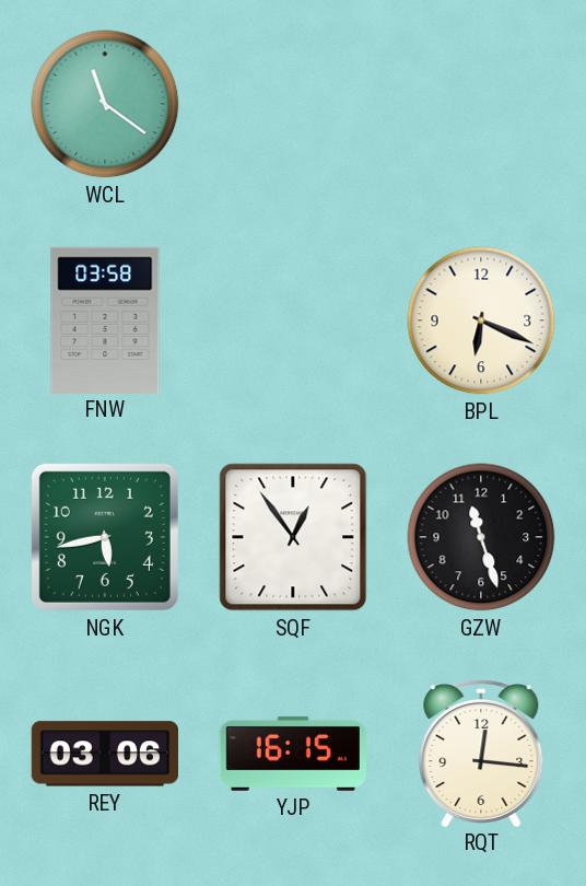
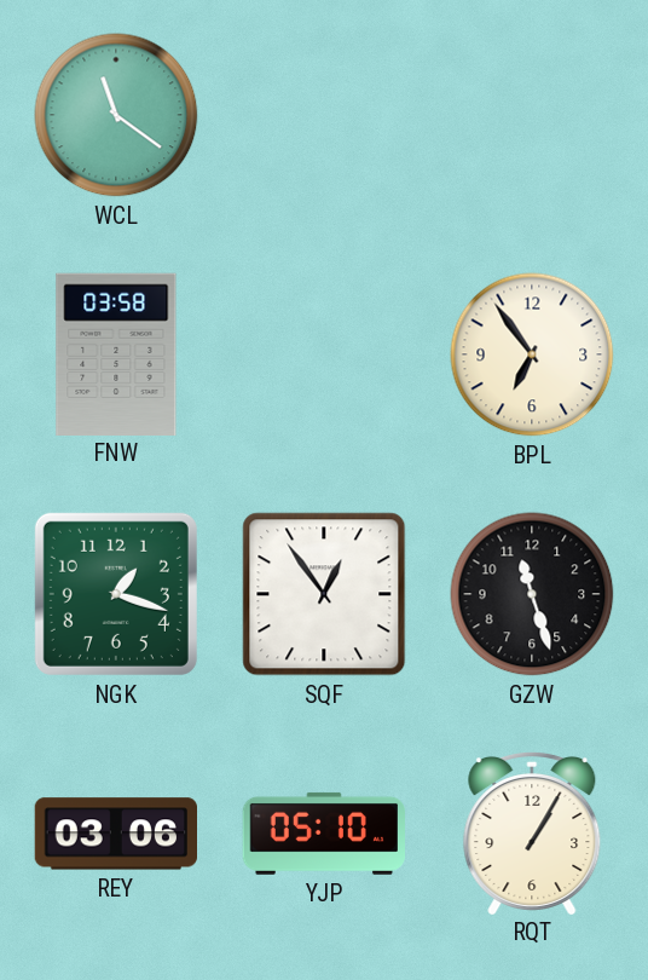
BPL: 6:19 -> 6:54 (532, 354)
NGK: 5:43 -> 1:18 (116, 594)
YJP: 16:15 -> 05:10 (323, 834)
RQT: 12:16 -> 1:05 (532, 832)
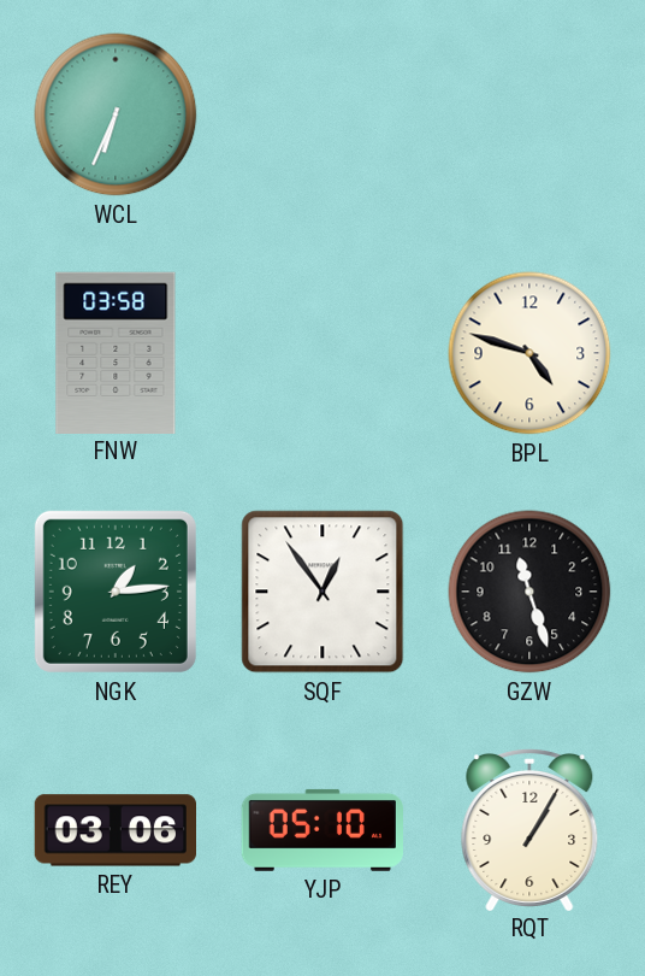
WCL: 11:21 -> 6:34 (116, 114)
BPL: 6:54 -> 4:48 (529, 353)
NGK: 1:18 -> 1:14 (116, 592)
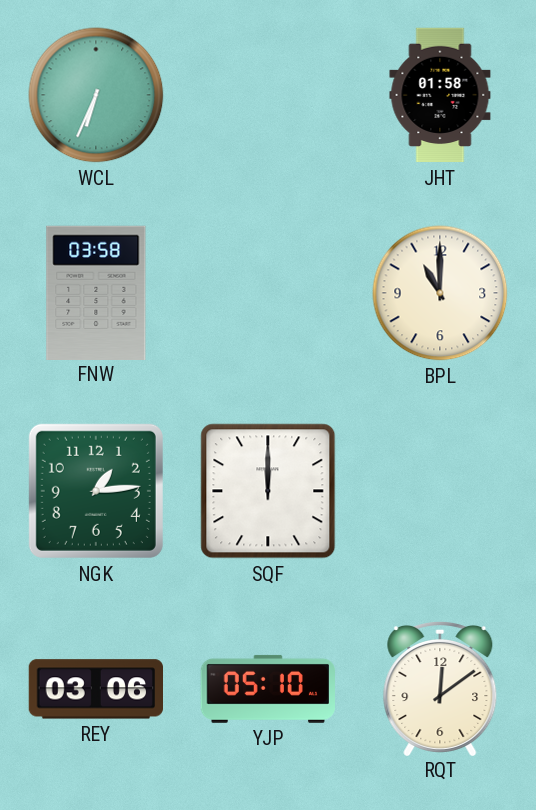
JHT: none -> 01:58 (440, 95)
BPL: 4:48 -> 11:00 (440, 293)
SQF: 12:54 -> 12:00 (268, 491)
GZW: 11:27 -> none (529, 592)
RQT: 1:05 -> 12:09 (440, 688)
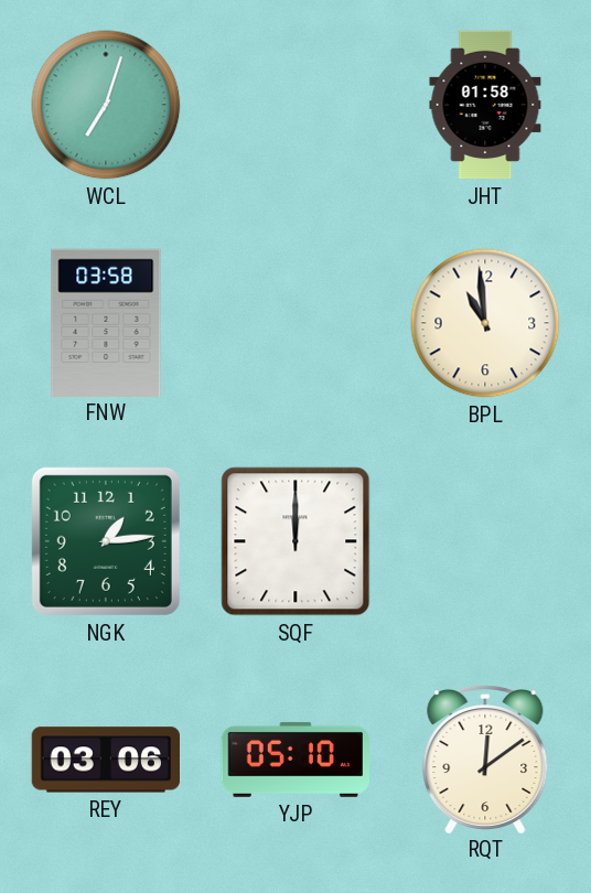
WCL: 6:34 -> 7:03 (106, 105)
BPL: 11:00 -> 10:59 (485, 323)
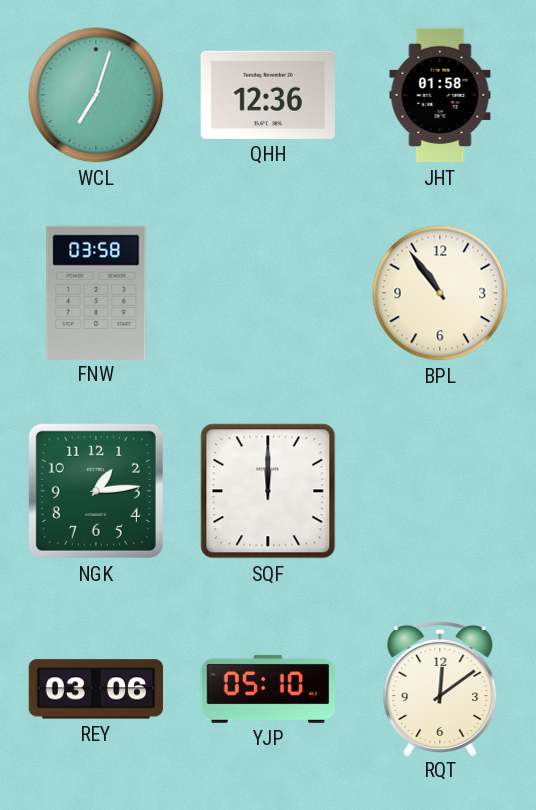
QHH: none -> 12:36 (267, 95)
BPL: 10:59 -> 10:54 (440, 293)
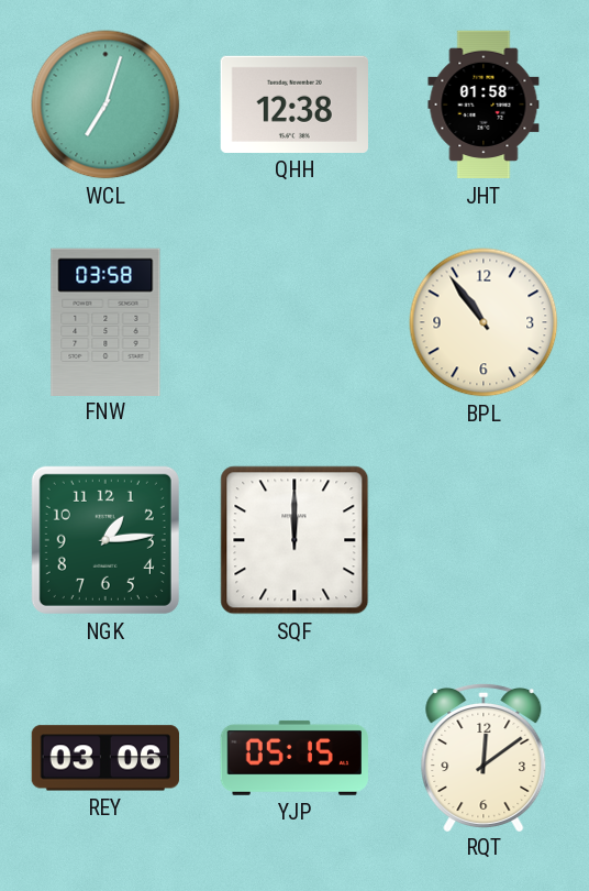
QHH: 12:36 -> 12:38 (293, 105)
YJP: 05:10 -> 05:15 (293, 758)
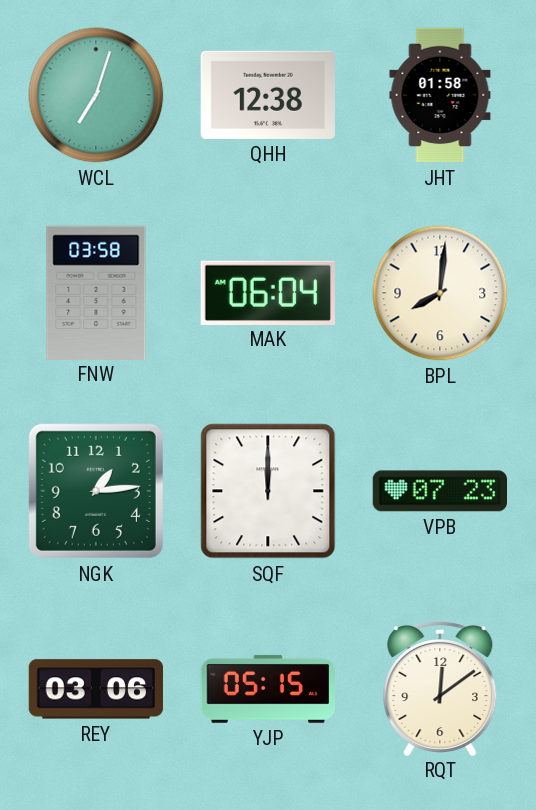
MAK: none -> 06:04 (268, 292)
BPL: 10:54 -> 8:01 (440, 293)
VPB: none -> 07:23 (439, 491)
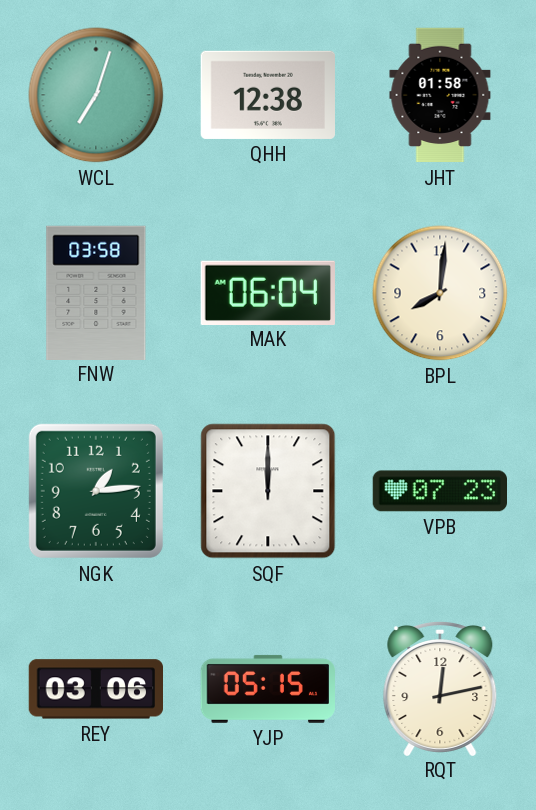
RQT: 12:09 -> 12:13 (440, 688)
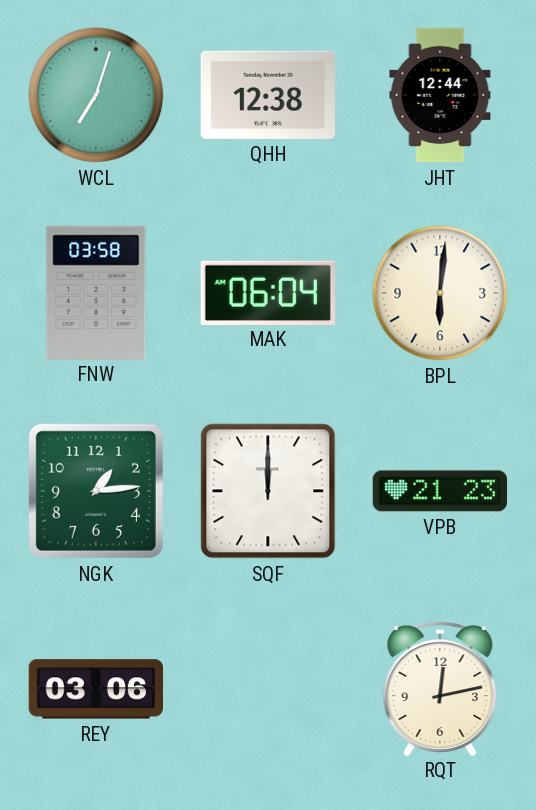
JHT: 01:58 -> 12:44 (440, 95)
BPL: 8:01 -> 6:01 (440, 293)
VPB: 07:23 -> 21:23 (439, 491)
YJP: 05:15 -> none (267, 689)
